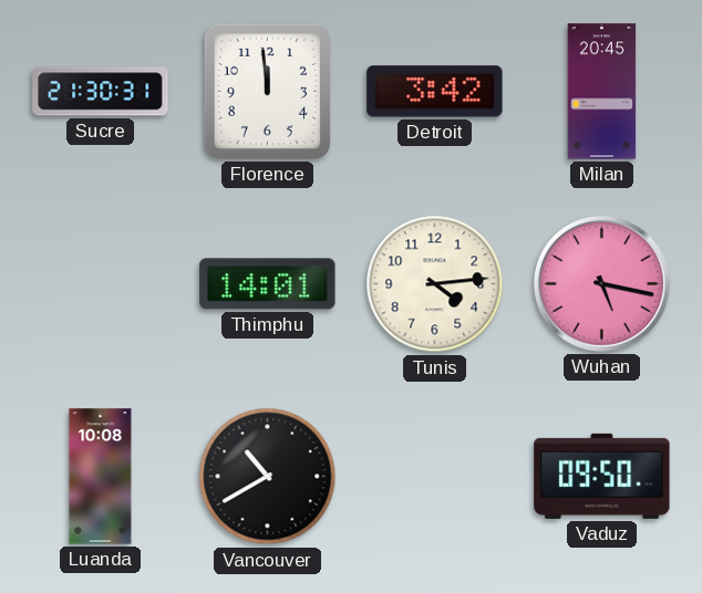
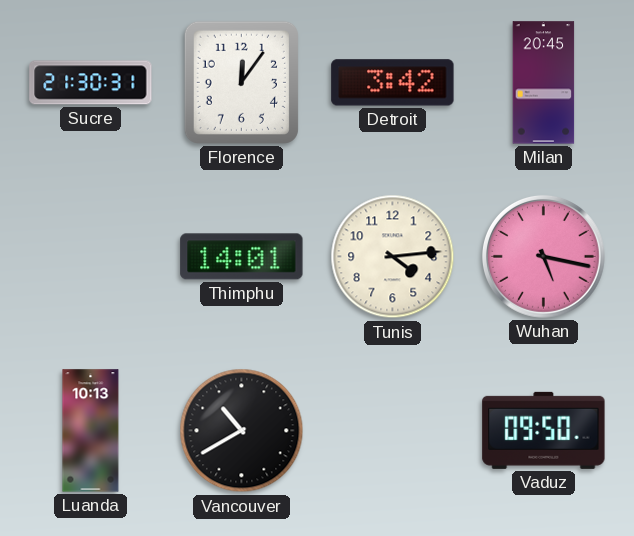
Florence: 11:59 -> 12:06 (241, 82)
Luanda: 10:08 -> 10:13 (91, 431)
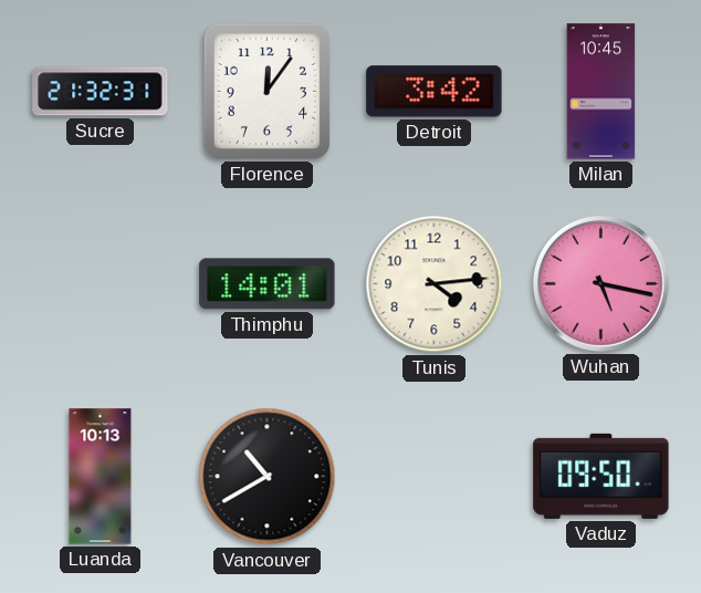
Sucre: 21:30 -> 21:32 (101, 92)
Milan: 20:45 -> 10:45 (601, 92)
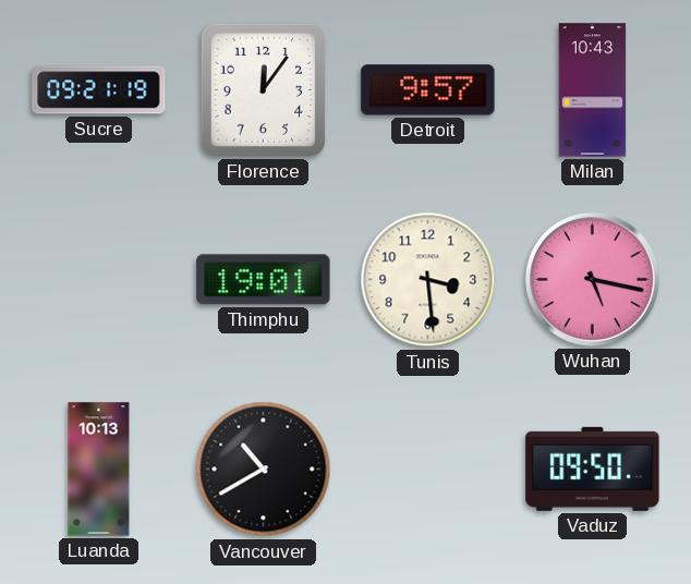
Sucre: 21:32 -> 09:21 (99, 90)
Detroit: 3:42 -> 9:57 (428, 90)
Milan: 10:45 -> 10:43 (593, 90)
Thimphu: 14:01 -> 19:01 (264, 280)
Tunis: 4:14 -> 3:29 (428, 280)
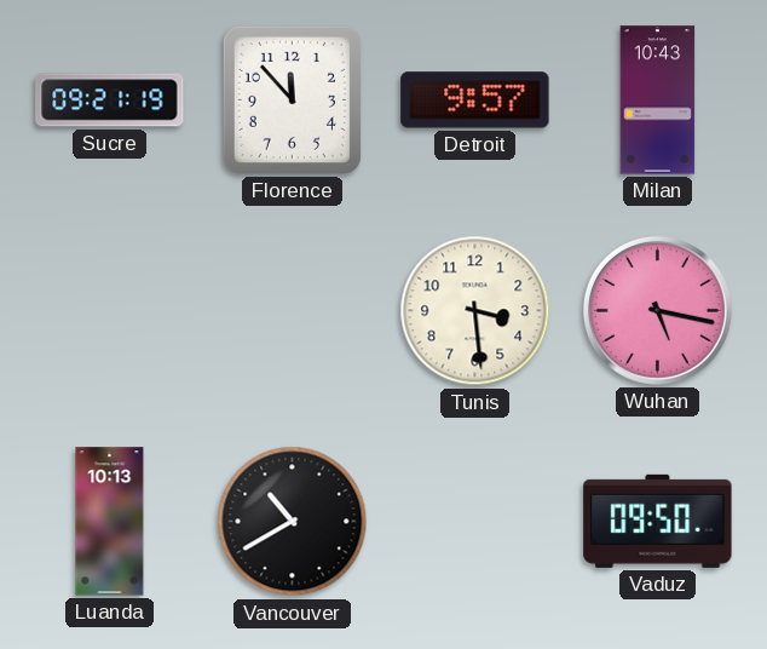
Florence: 12:06 -> 11:53 (292, 99)
Thimphu: 19:01 -> none (264, 280)
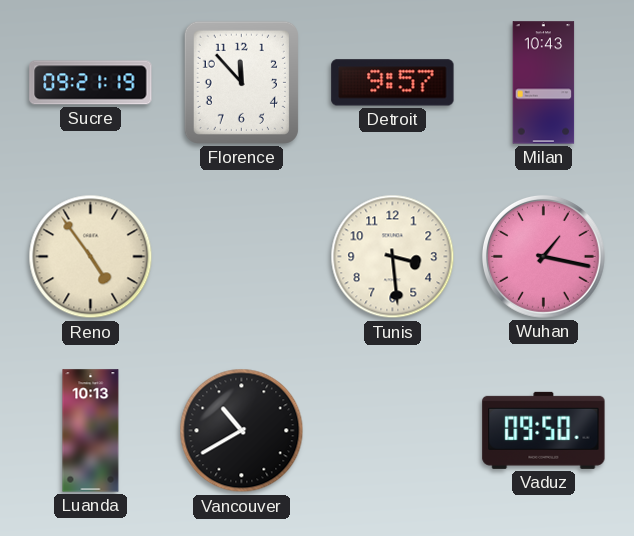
Reno: none -> 4:54 (91, 257)
Wuhan: 5:17 -> 1:17 (543, 256)
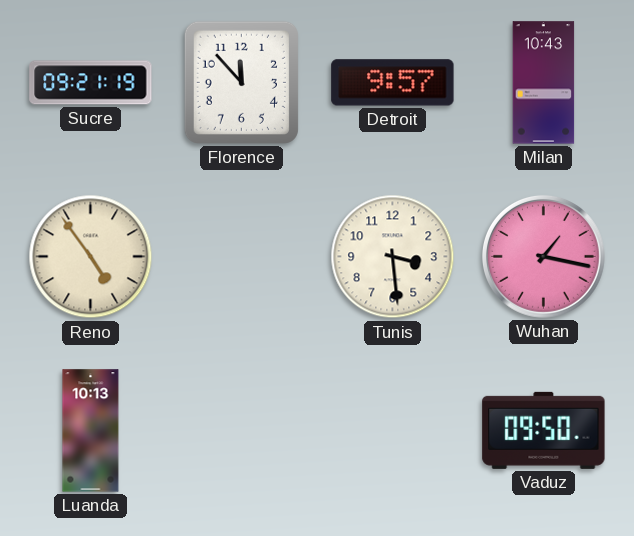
Vancouver: 10:40 -> none (242, 431)
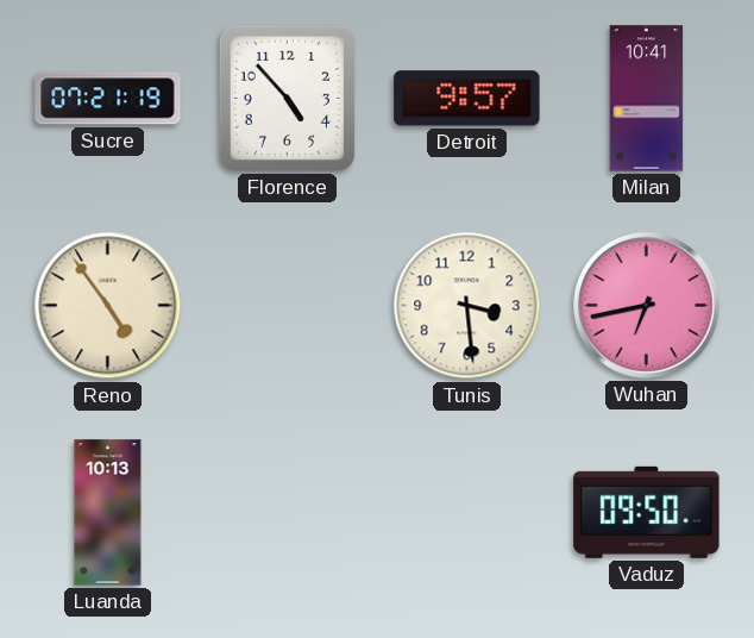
Sucre: 09:21 -> 07:21 (108, 99)
Florence: 11:53 -> 4:53 (287, 98)
Milan: 10:43 -> 10:41 (647, 99)
Wuhan: 1:17 -> 6:43 (646, 305)
